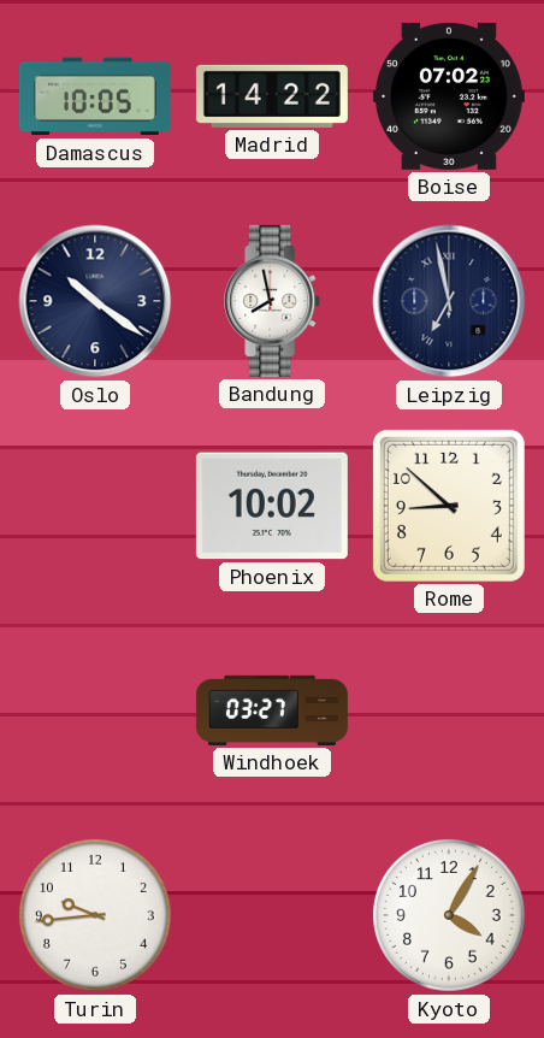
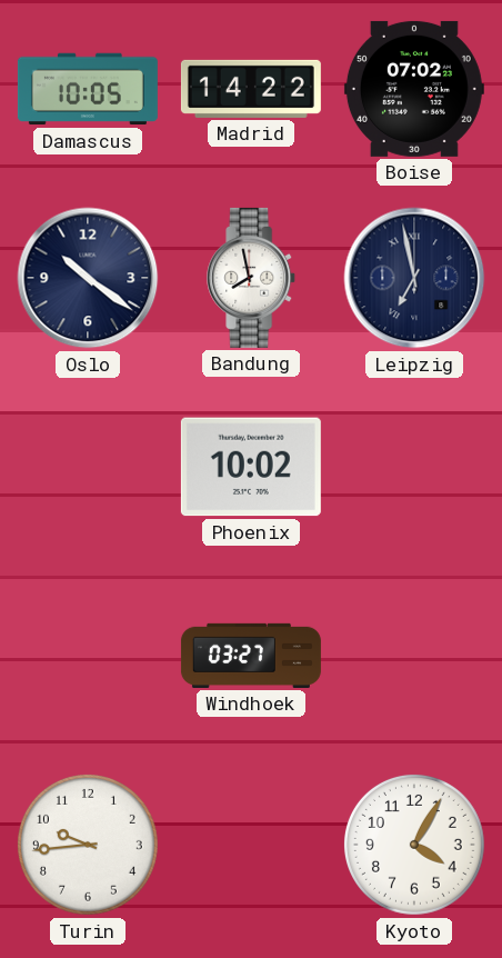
Rome: 8:52 -> none (449, 506)
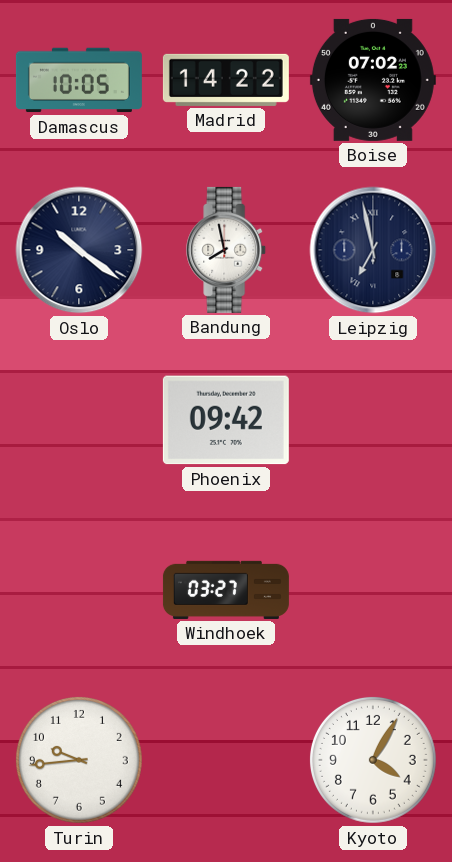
Phoenix: 10:02 -> 09:42 (226, 420)
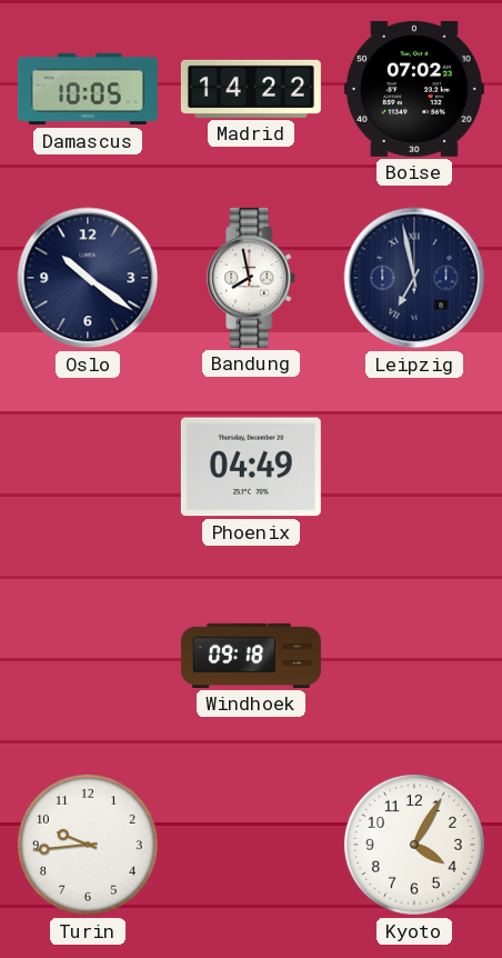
Phoenix: 09:42 -> 04:49 (251, 467)
Windhoek: 03:27 -> 09:18 (251, 656)
